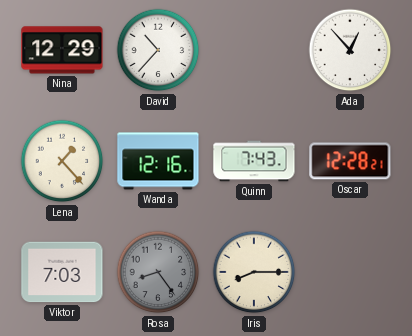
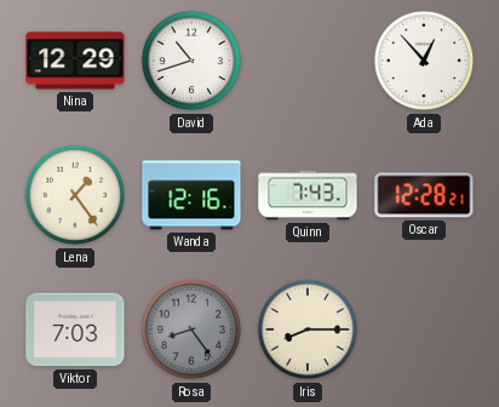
David: 10:37 -> 10:42 (191, 61)
Lena: 1:23 -> 1:24 (75, 195)
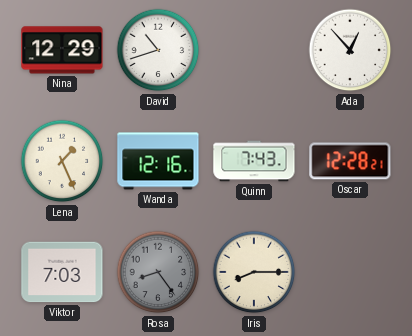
Lena: 1:24 -> 1:26 (62, 161)
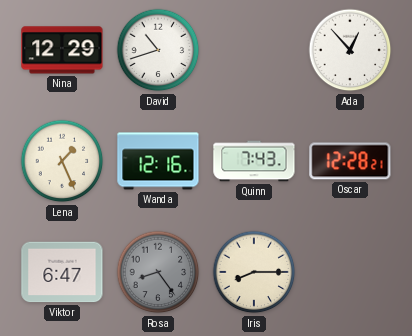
Viktor: 7:03 -> 6:47 (62, 272)
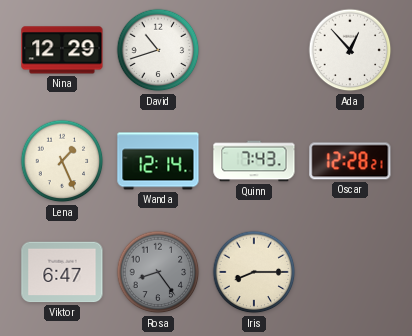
Wanda: 12:16 -> 12:14 (158, 161)
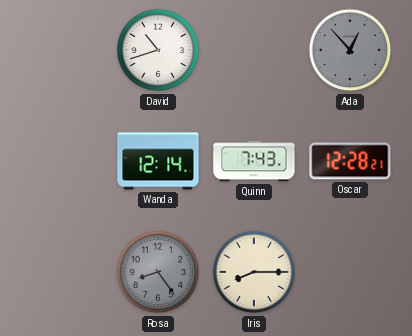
Nina: 12:29 -> none (62, 50)
Ada dial: white -> grey (350, 50)
Lena: 1:26 -> none (62, 161)
Viktor: 6:47 -> none (62, 272)
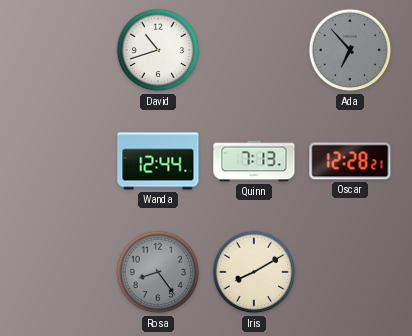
Ada: 12:53 -> 6:53 (350, 50)
Wanda: 12:14 -> 12:44 (158, 161)
Quinn: 7:43 -> 7:13 (254, 161)
Iris: 8:15 -> 8:10 (254, 272)
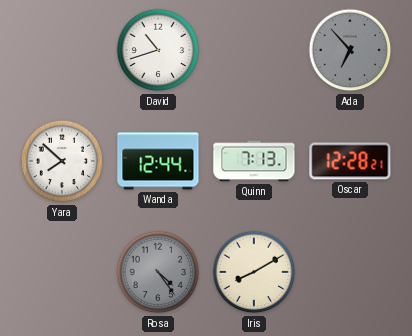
Yara: none -> 7:52 (62, 161)
Rosa: 8:24 -> 4:24 (158, 272)
